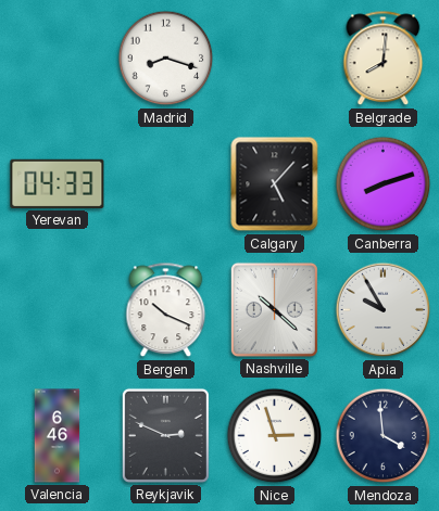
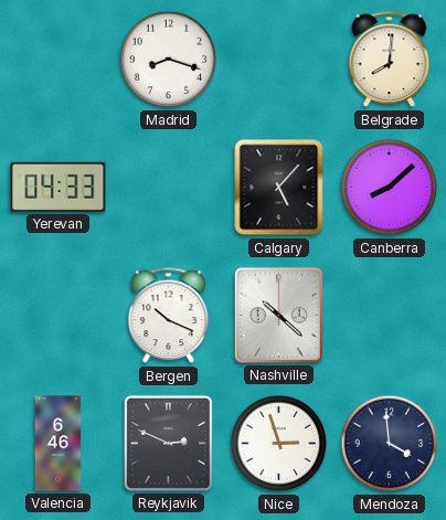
Canberra: 8:12 -> 8:08 (390, 188)
Apia: 9:55 -> none (384, 310)
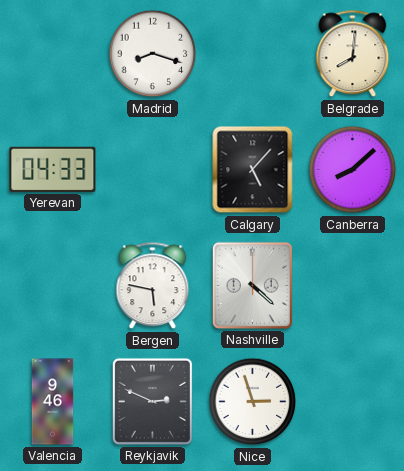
Bergen: 10:19 -> 5:47 (153, 286)
Nashville: 10:22 -> 4:22 (252, 285)
Valencia: 6:46 -> 9:46 (53, 402)
Mendoza: 3:59 -> none (390, 444)
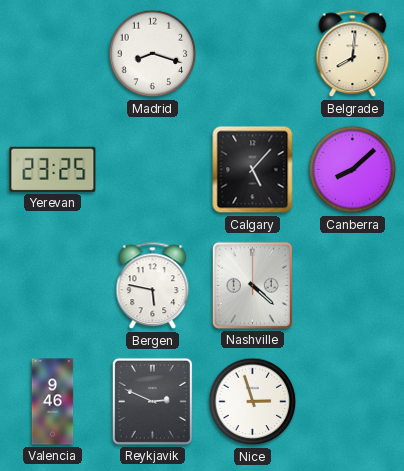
Yerevan: 04:33 -> 23:25 (53, 169)
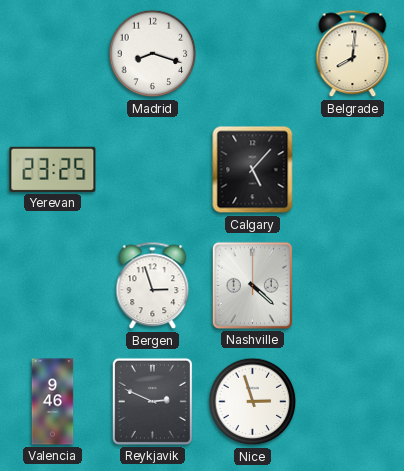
Canberra: 8:08 -> none (353, 170)
Bergen: 5:47 -> 2:57 (153, 286)
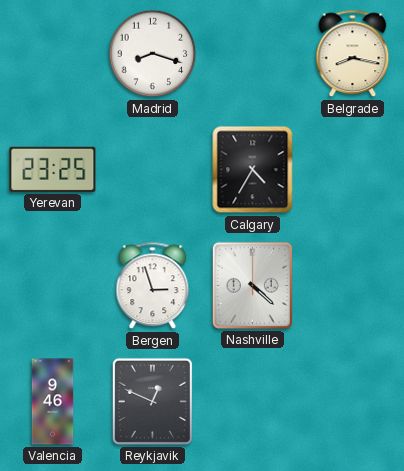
Belgrade: 8:01 -> 8:17 (353, 54)
Calgary: 5:07 -> 4:35 (253, 170)
Reykjavik: 2:49 -> 12:49 (152, 401)
Nice: 2:57 -> none (253, 402)
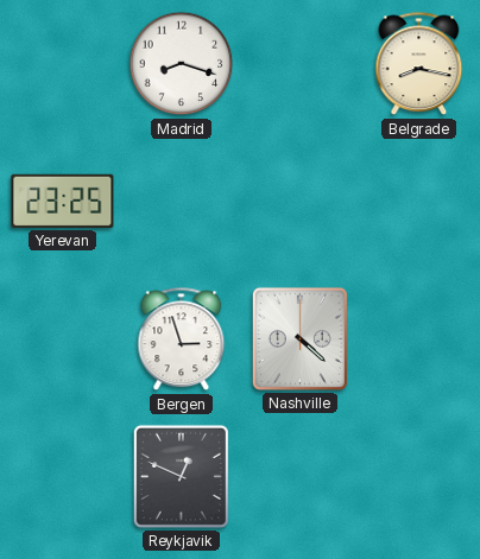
Calgary: 4:35 -> none (253, 170)
Valencia: 9:46 -> none (53, 402)
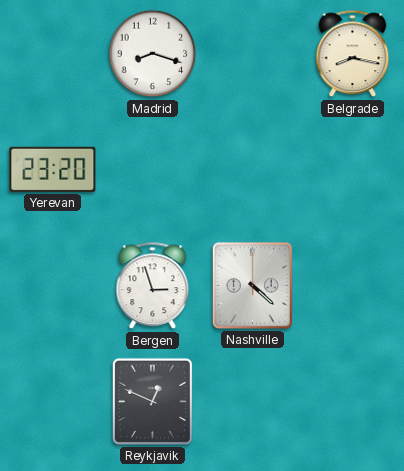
Yerevan: 23:25 -> 23:20 (53, 169)
